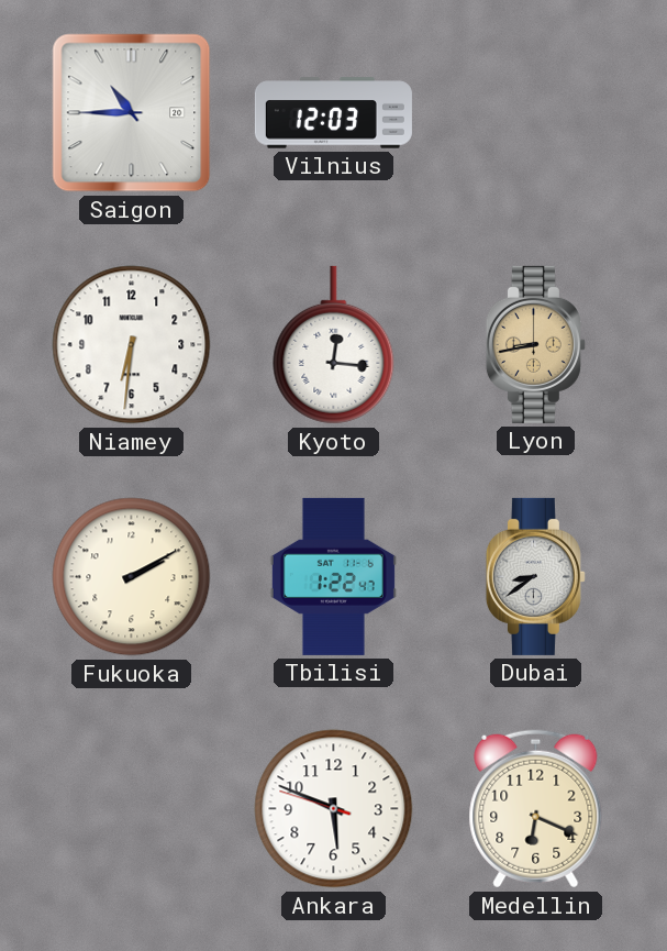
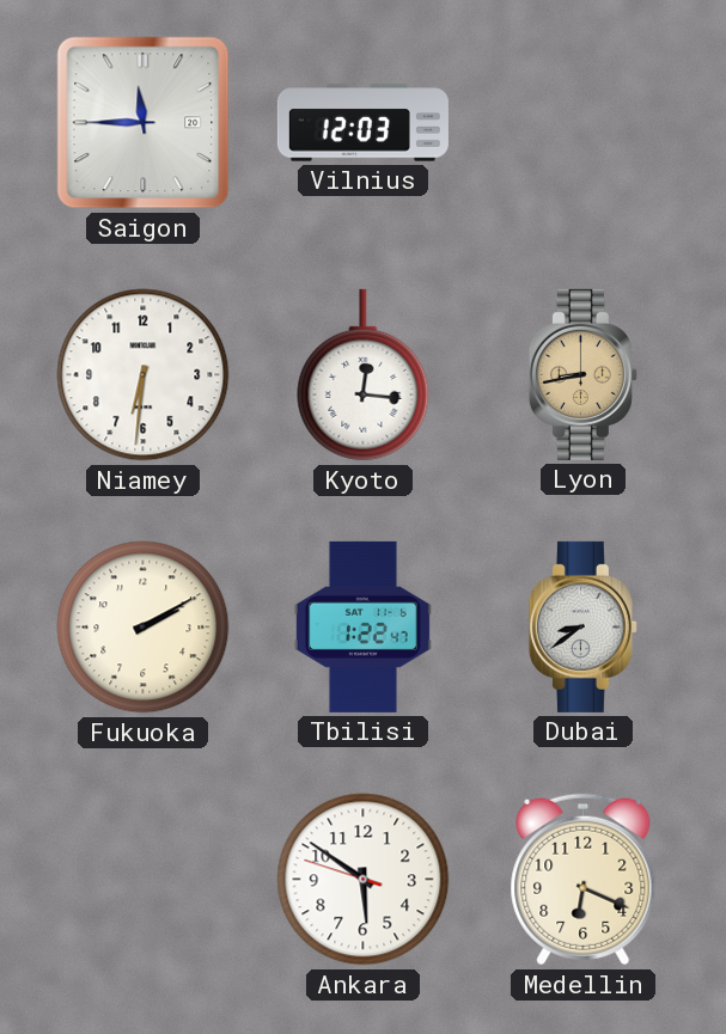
Saigon: 10:45 -> 11:45 (144, 123)
Ankara: 5:48 -> 5:50 (364, 880)
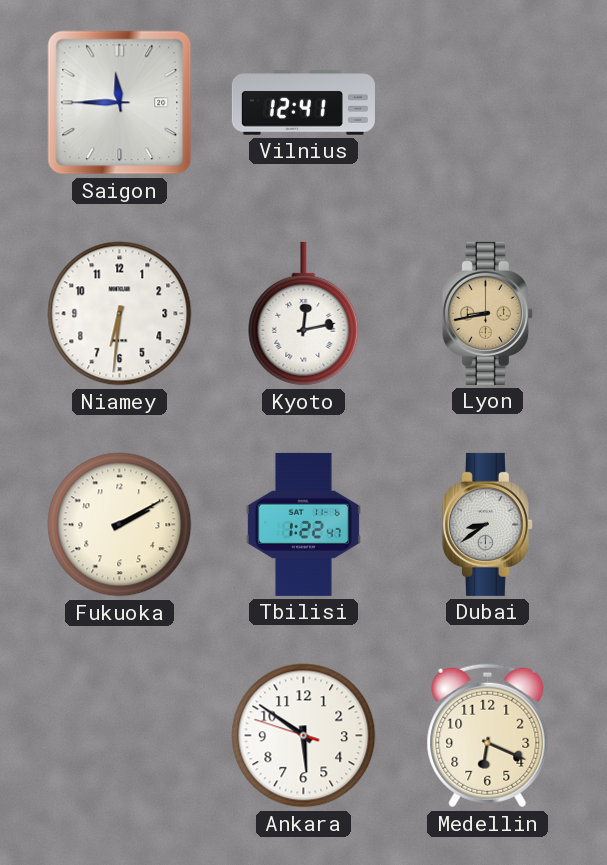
Vilnius: 12:03 -> 12:41 (303, 103)
Kyoto: 12:16 -> 12:13 (304, 314)
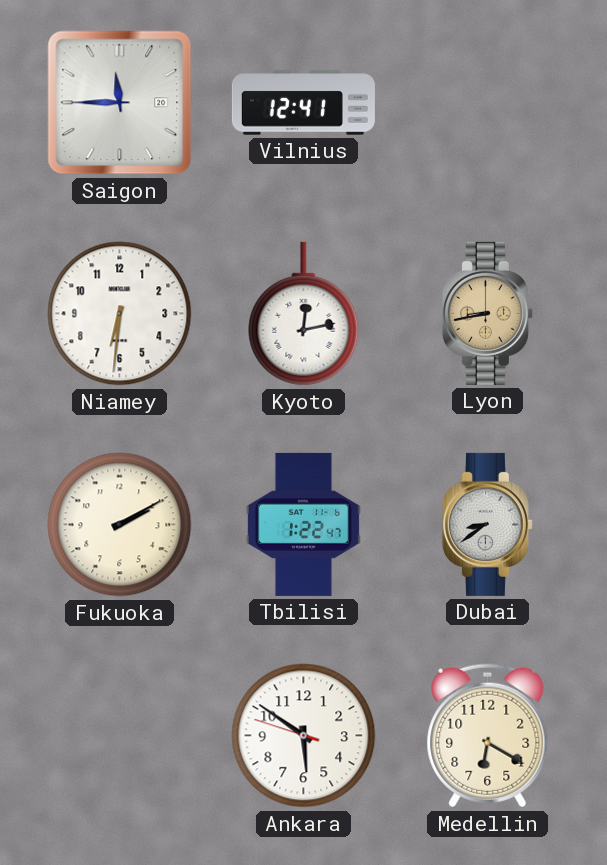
Medellin: 6:19 -> 6:20 (488, 736)
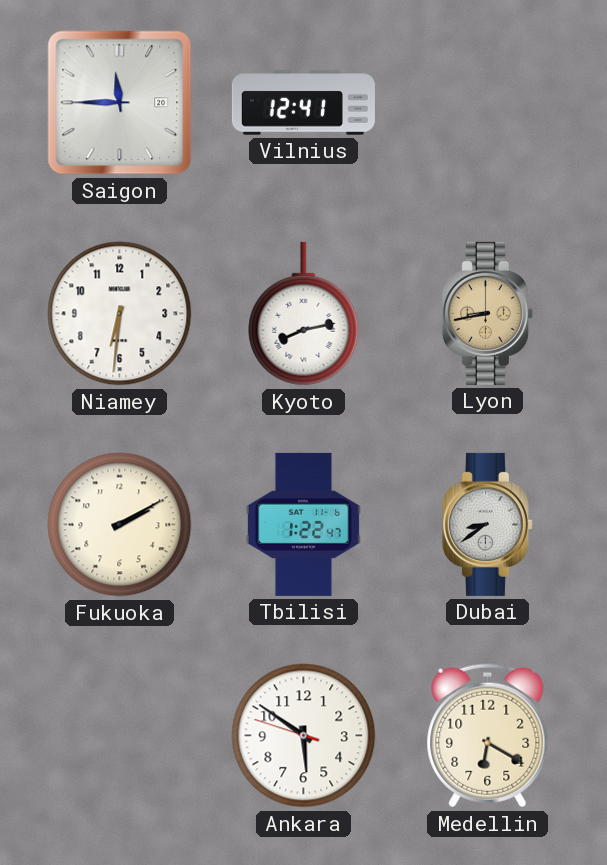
Kyoto: 12:13 -> 8:13 (304, 314)
